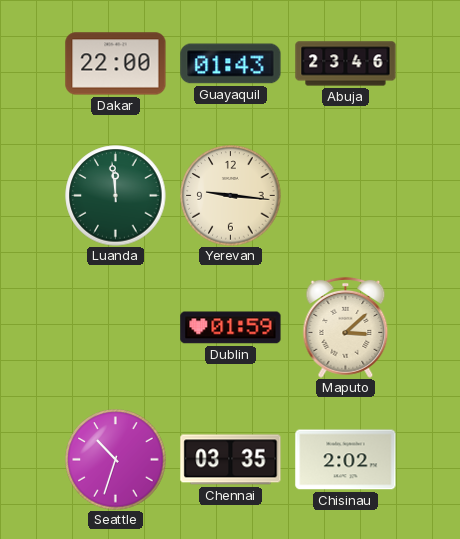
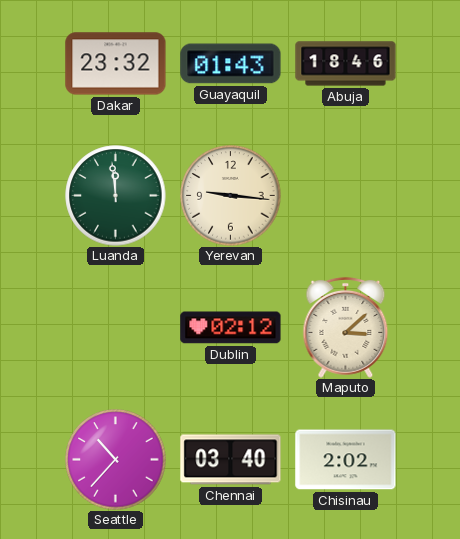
Dakar: 22:00 -> 23:32 (116, 64)
Abuja: 23:46 -> 18:46 (346, 64)
Dublin: 01:59 -> 02:12 (231, 328)
Seattle: 10:33 -> 10:37 (116, 460)
Chennai: 03:35 -> 03:40 (231, 460)
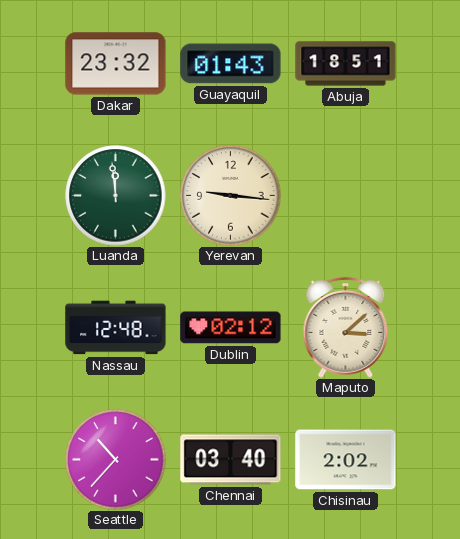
Abuja: 18:46 -> 18:51 (346, 64)
Nassau: none -> 12:48 (116, 328)
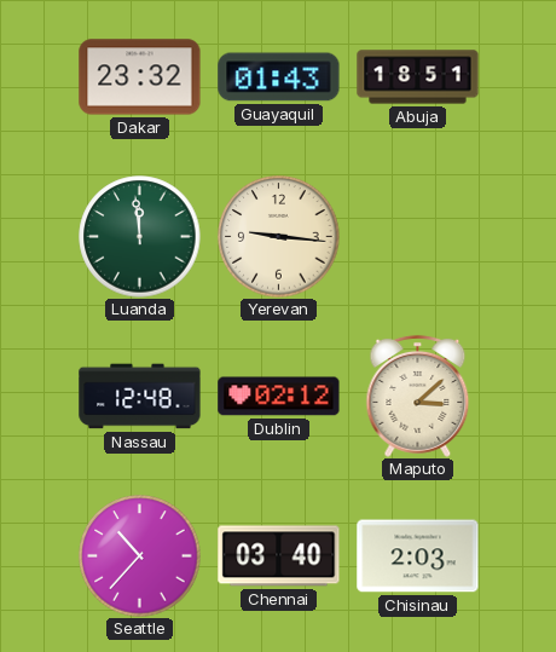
Chisinau: 2:02 -> 2:03 (418, 556)
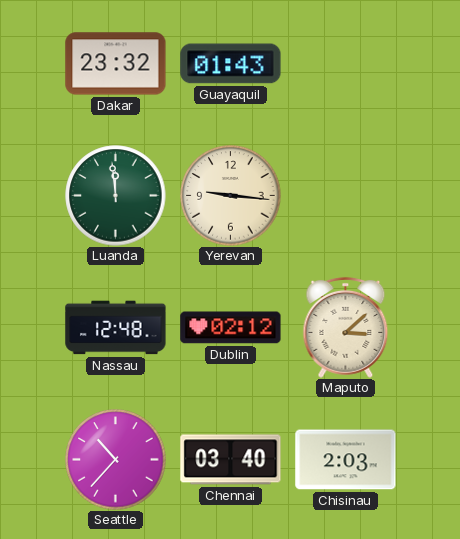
Abuja: 18:51 -> none (418, 77)
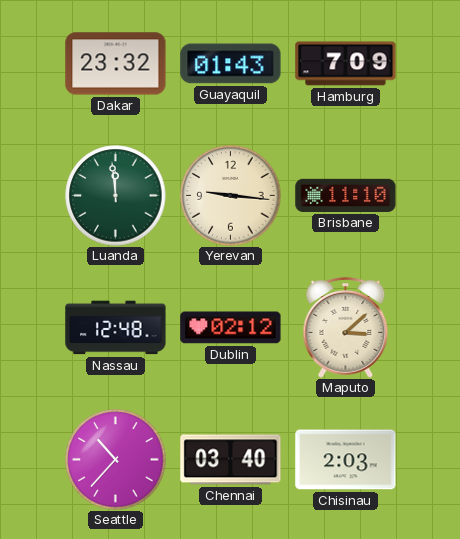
Hamburg: none -> 7:09 (346, 64)
Brisbane: none -> 11:10 (346, 195)
